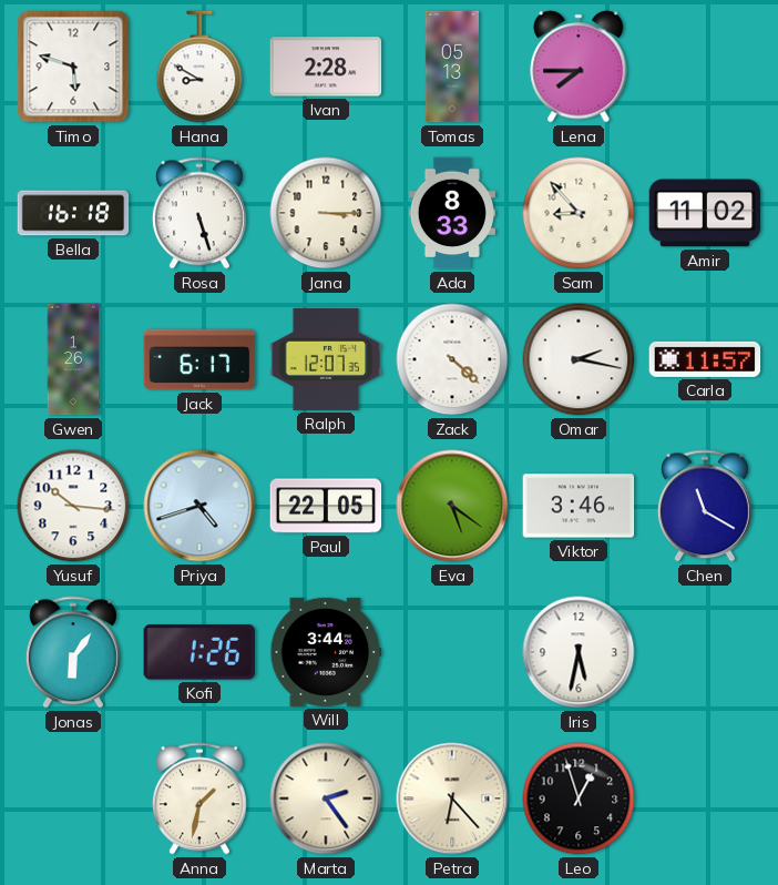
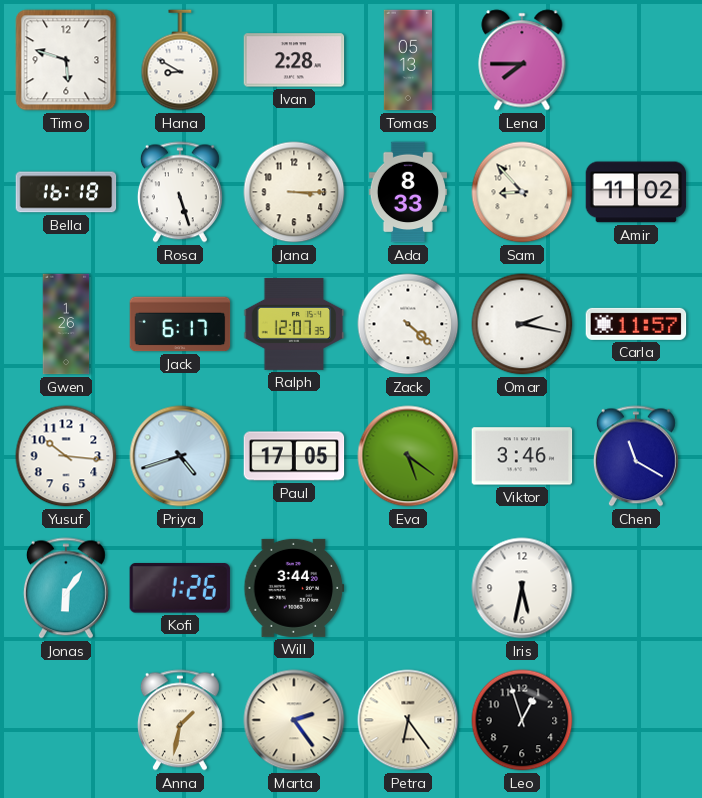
Paul: 22:05 -> 17:05 (294, 456)
Petra: 6:23 -> 6:24 (408, 720)
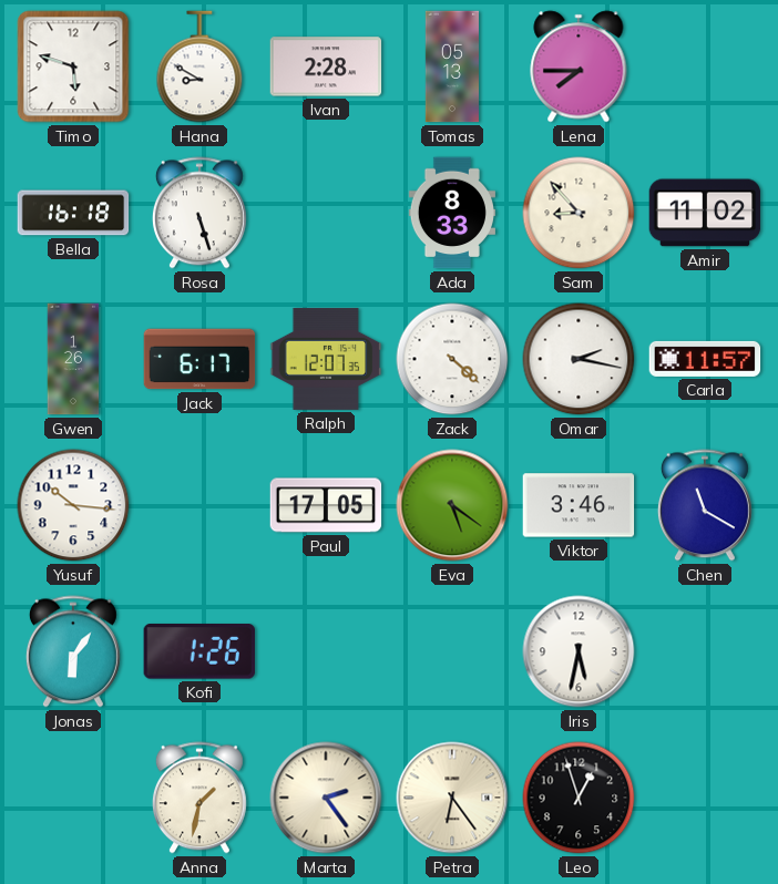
Jana: 3:15 -> none (294, 192)
Priya: 4:42 -> none (180, 456)
Will: 3:44 -> none (294, 588)
